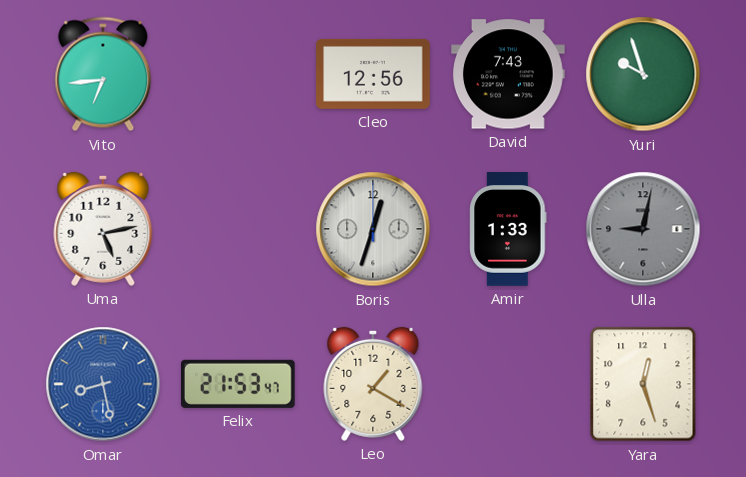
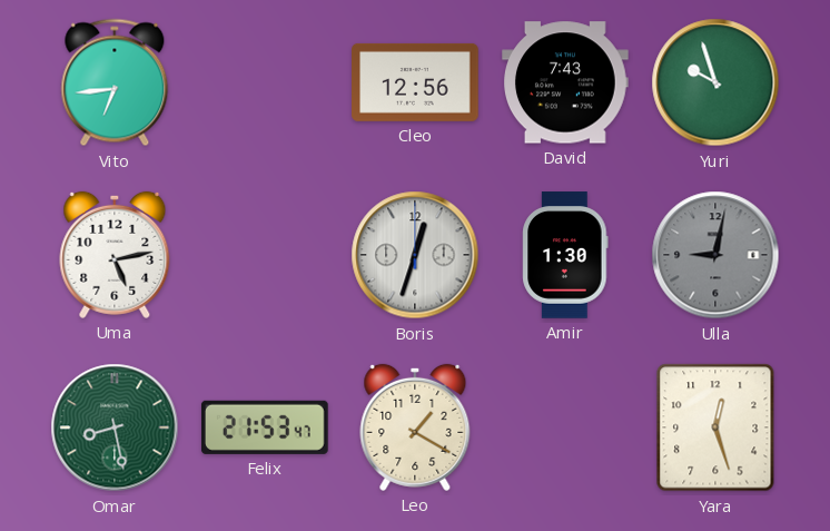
Amir: 1:33 -> 1:30 (565, 255)
Omar dial: blue -> green (115, 427)
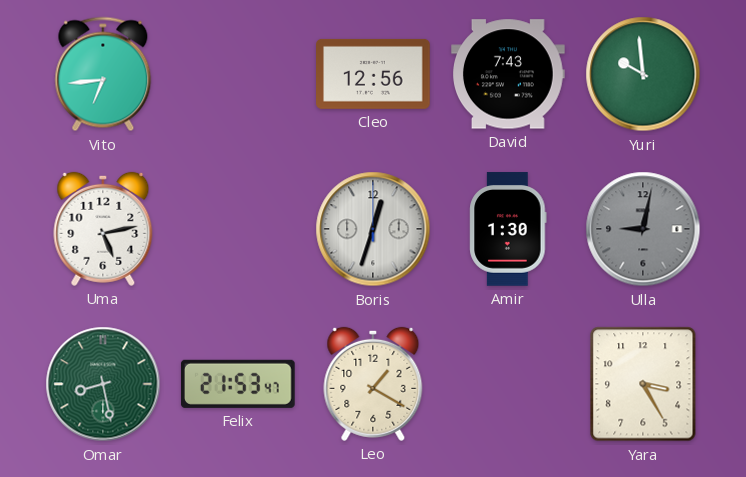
Yuri: 9:57 -> 9:59 (643, 74)
Yara: 12:27 -> 3:25 (643, 384)
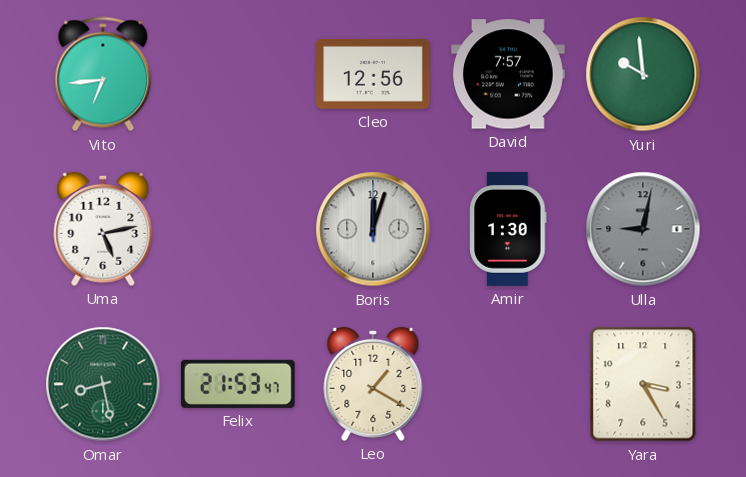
David: 7:43 -> 7:57 (509, 74)
Boris: 12:33 -> 12:03 (373, 229)
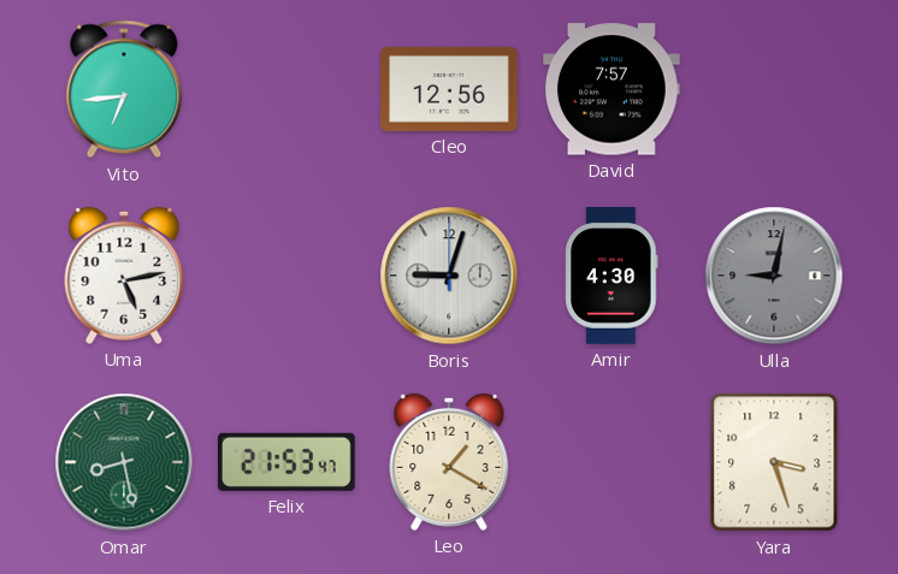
Yuri: 9:59 -> none (643, 74)
Boris: 12:03 -> 9:03 (449, 276)
Amir: 1:30 -> 4:30 (612, 276)
Yara: 3:25 -> 3:27 (774, 462)
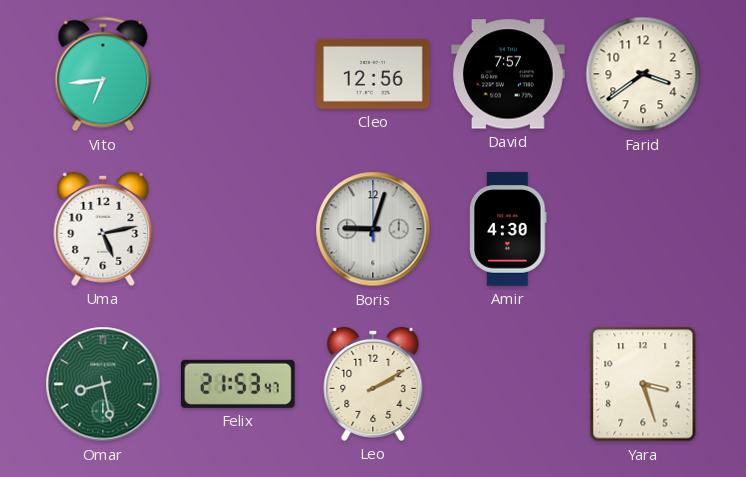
Farid: none -> 3:39 (643, 74)
Ulla: 9:02 -> none (774, 276)
Leo: 1:20 -> 2:10 (373, 384)
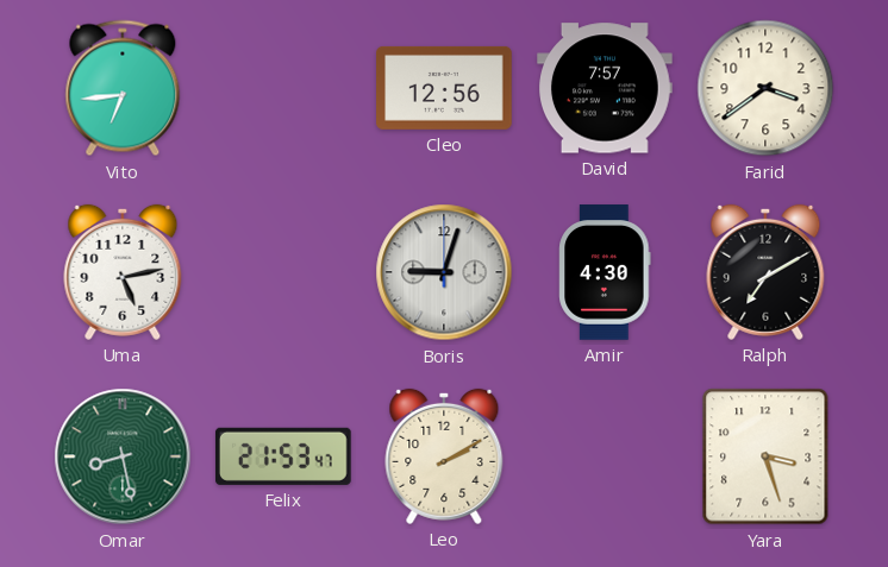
Ralph: none -> 7:10 (765, 272)
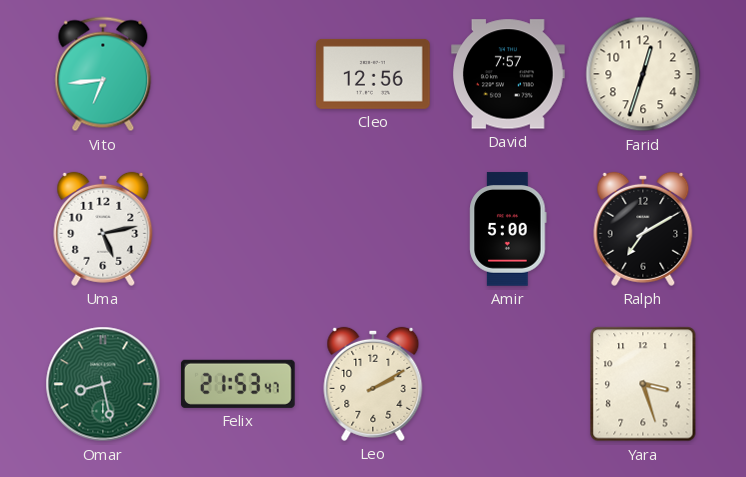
Farid: 3:39 -> 12:33 (643, 74)
Boris: 9:03 -> none (444, 272)
Amir: 4:30 -> 5:00 (508, 229)
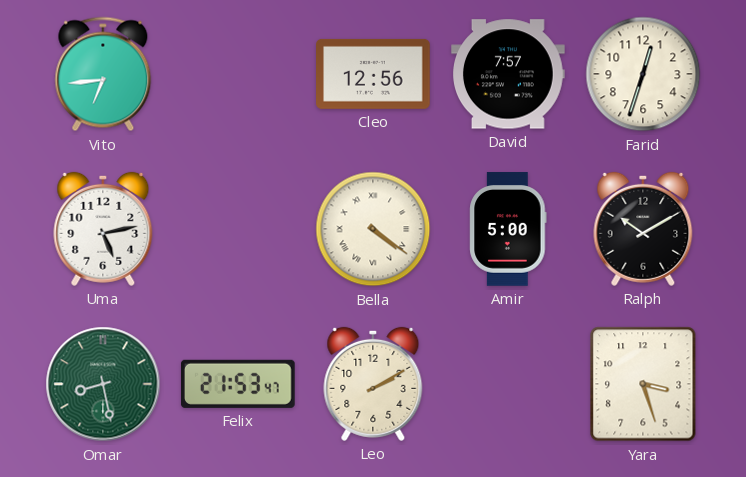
Bella: none -> 4:21 (373, 229)
Ralph: 7:10 -> 10:10 (643, 229)
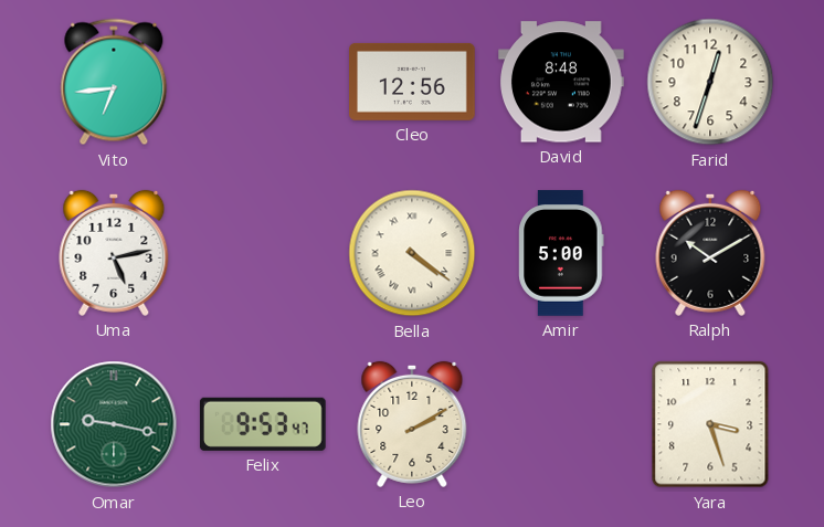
David: 7:57 -> 8:48 (562, 82)
Omar: 8:28 -> 9:17 (114, 424)
Felix: 21:53 -> 9:53 (263, 424)
